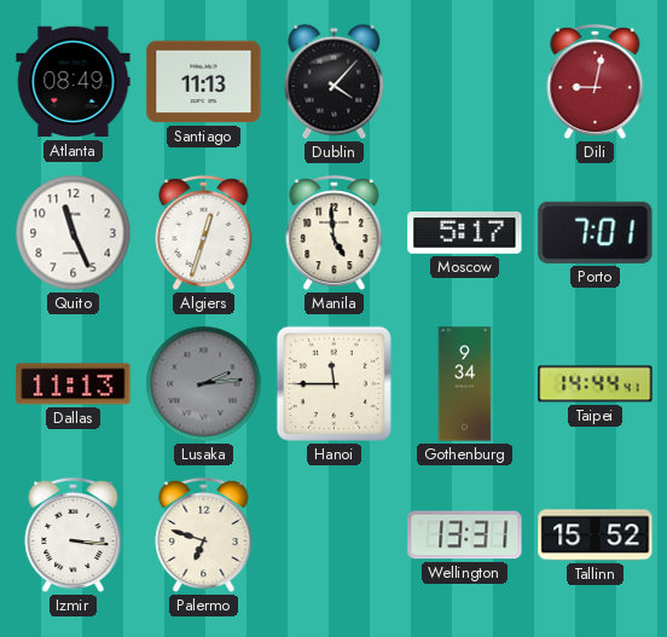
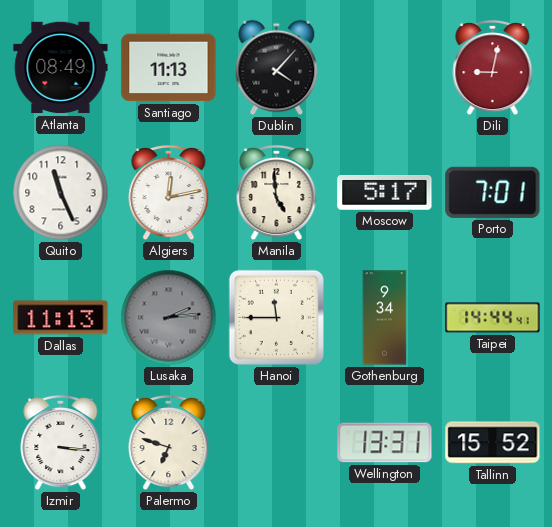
Algiers: 12:33 -> 12:13 (169, 193)
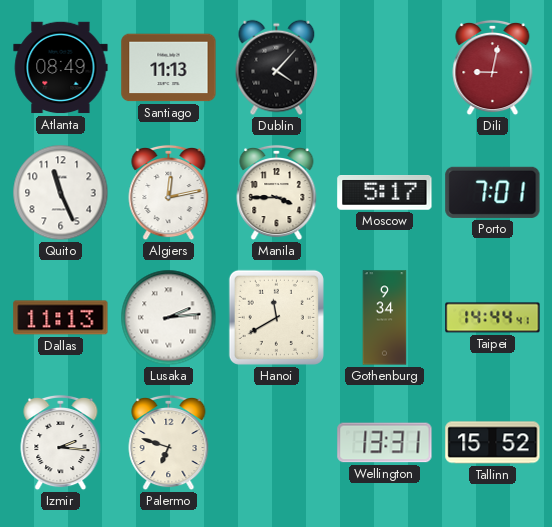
Manila: 4:59 -> 3:45 (277, 193)
Lusaka dial: grey -> white (169, 318)
Hanoi: 11:45 -> 11:40 (276, 317)
Izmir: 3:16 -> 2:16 (61, 443)
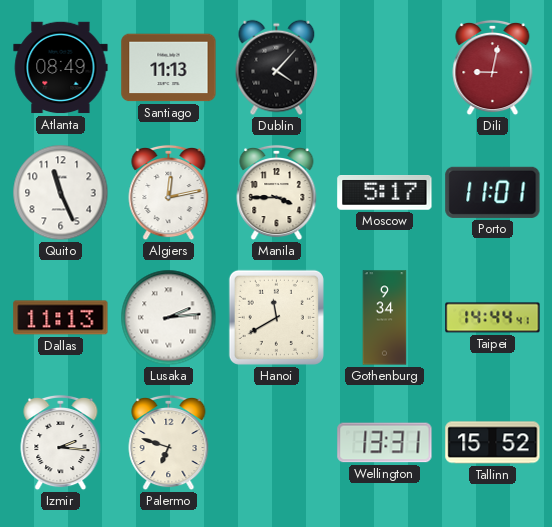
Porto: 7:01 -> 11:01 (493, 192)
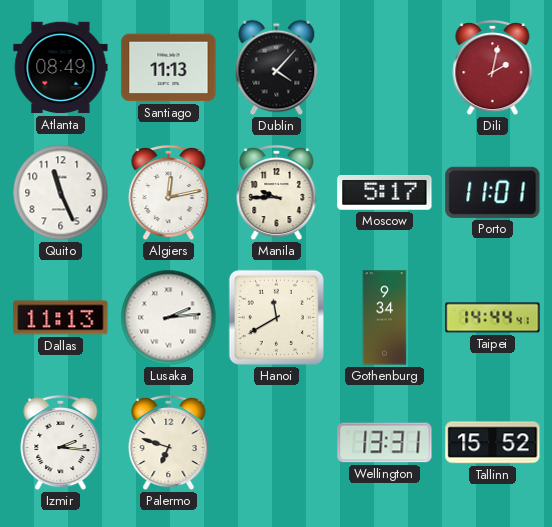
Dili: 9:02 -> 2:02 (493, 68)
Manila: 3:45 -> 9:45 (277, 193)
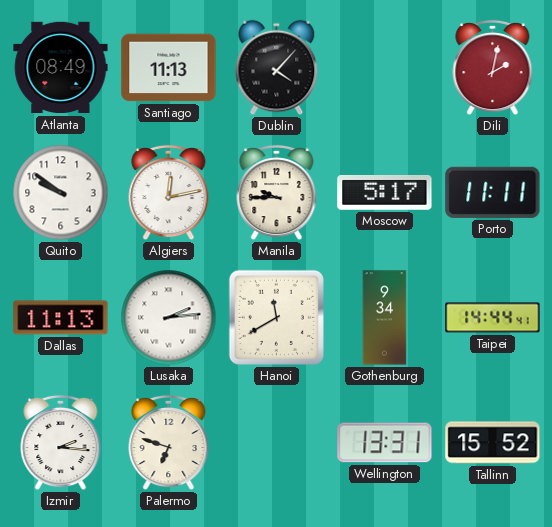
Quito: 11:26 -> 9:51 (61, 193)
Porto: 11:01 -> 11:11 (493, 192)
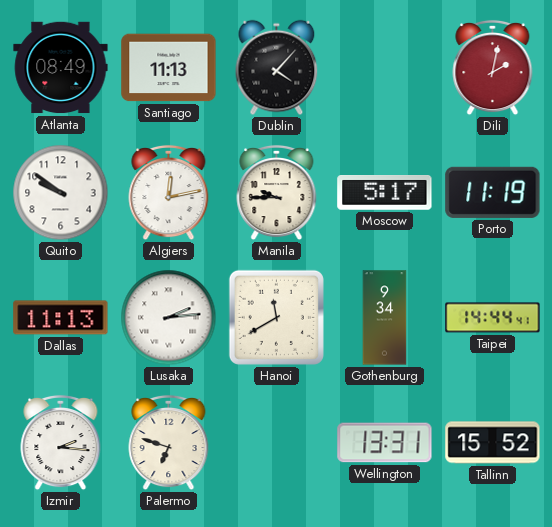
Porto: 11:11 -> 11:19 (493, 192)
